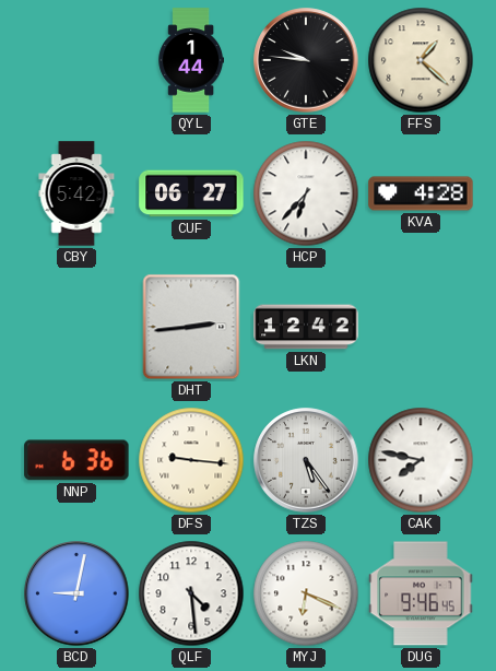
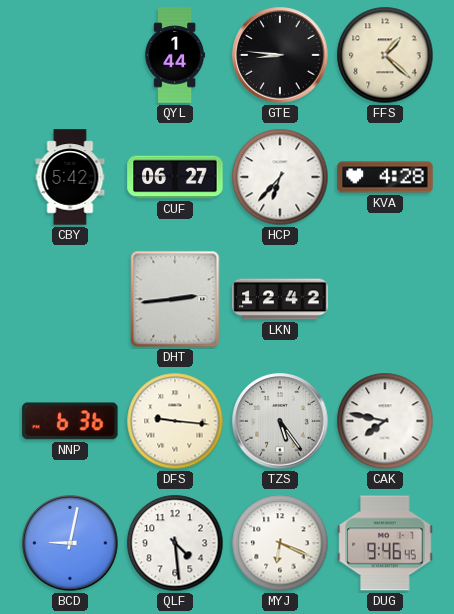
GTE: 9:46 -> 8:46 (280, 55)
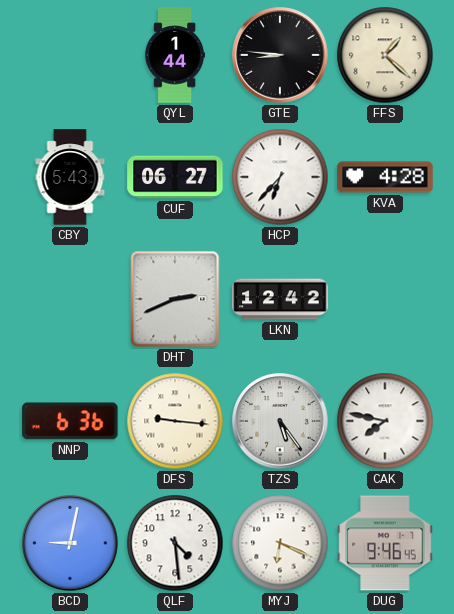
CBY: 5:42 -> 5:43 (70, 177)
DHT: 2:44 -> 2:41 (175, 299)
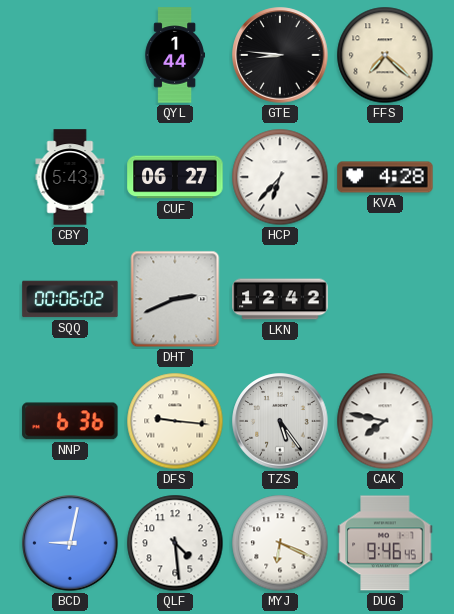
FFS: 1:22 -> 7:22 (385, 55)
SQQ: none -> 00:06 (70, 299)
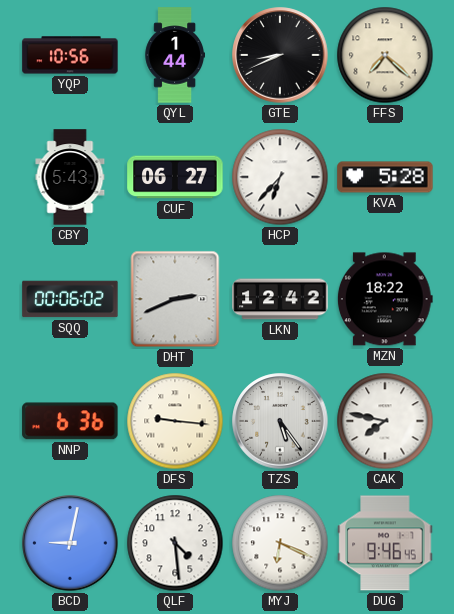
YQP: none -> 10:56 (70, 55)
GTE: 8:46 -> 8:41 (280, 55)
KVA: 4:28 -> 5:28 (385, 177)
MZN: none -> 18:22 (385, 299)
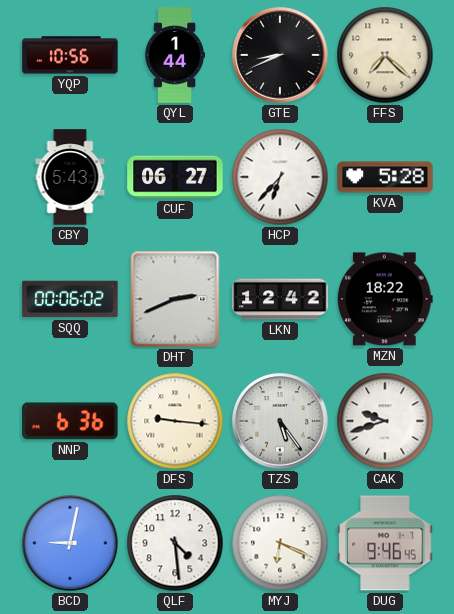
CAK: 7:47 -> 9:42 (385, 421)
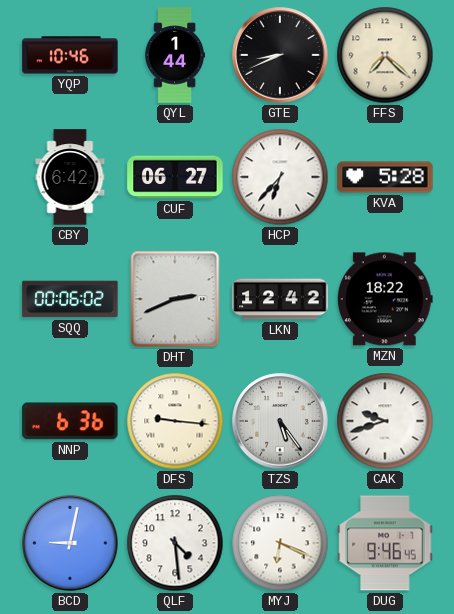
YQP: 10:56 -> 10:46 (70, 55)
CBY: 5:43 -> 6:42 (70, 177)
